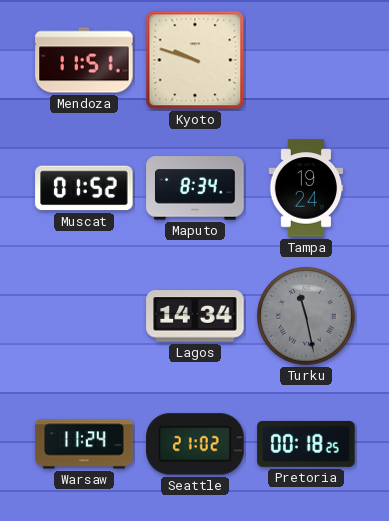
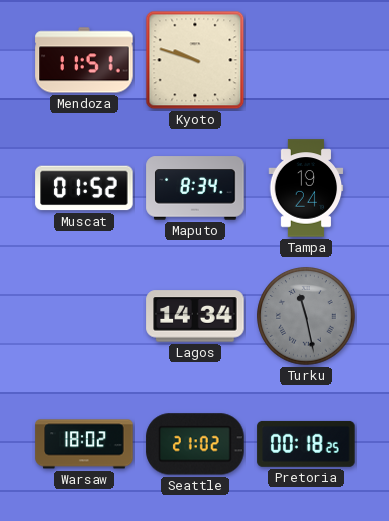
Warsaw: 11:24 -> 18:02 (84, 444)
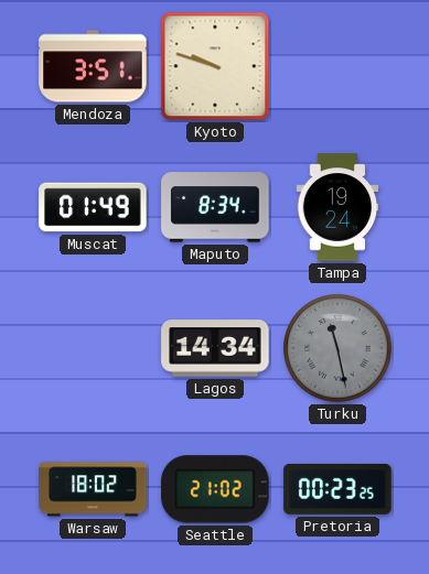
Mendoza: 11:51 -> 3:51 (93, 66)
Muscat: 01:52 -> 01:49 (93, 207)
Pretoria: 00:18 -> 00:23 (337, 489)
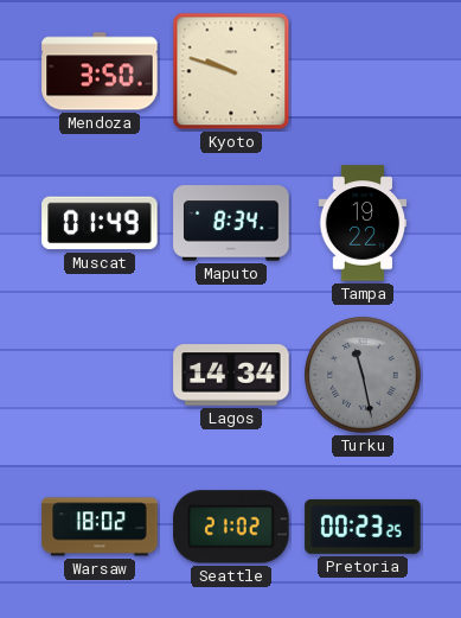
Mendoza: 3:51 -> 3:50 (100, 71)
Tampa: 19:24 -> 19:22 (363, 223)
